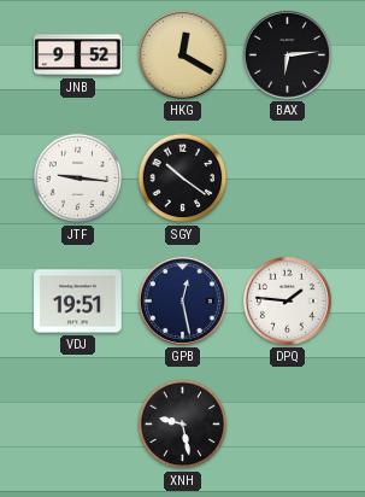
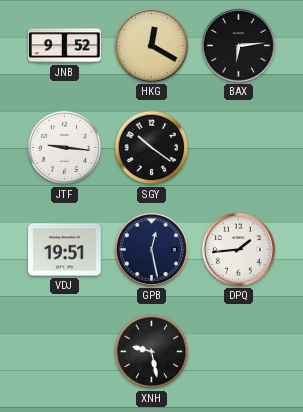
DPQ: 1:46 -> 1:44 (238, 249)
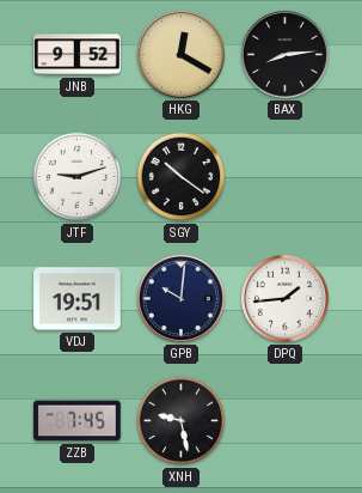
BAX: 6:14 -> 8:14 (284, 54)
JTF: 9:16 -> 9:12 (78, 177)
GPB: 12:28 -> 10:01 (180, 298)
ZZB: none -> 7:45 (78, 421)
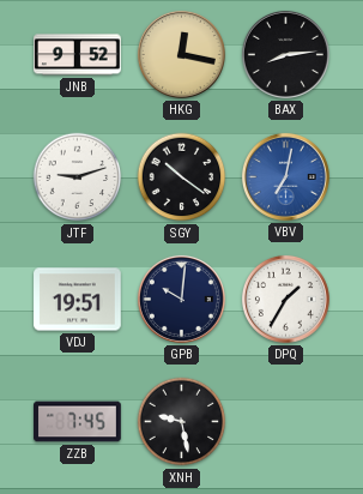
HKG: 12:20 -> 12:17 (181, 54)
VBV: none -> 7:02 (285, 176)
DPQ: 1:44 -> 1:35 (285, 299)
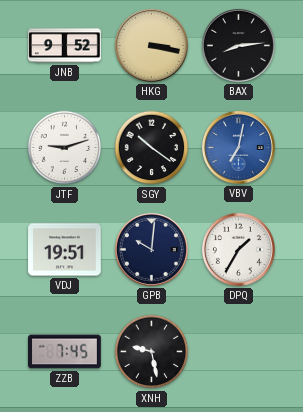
HKG: 12:17 -> 3:17 (151, 45)
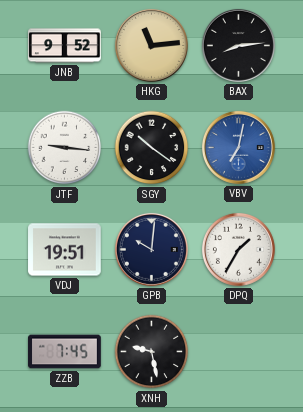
HKG: 3:17 -> 11:14 (151, 45)
JTF: 9:12 -> 9:16 (65, 148)
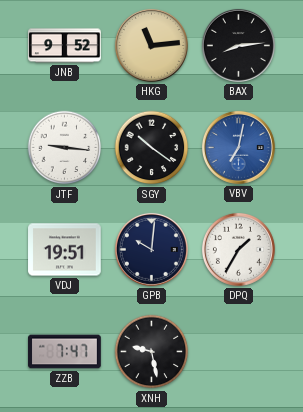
ZZB: 7:45 -> 7:47 (65, 352)
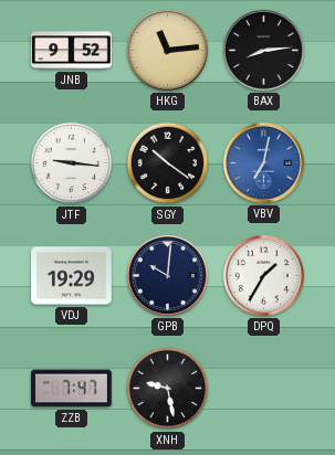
VDJ: 19:51 -> 19:29 (72, 276)
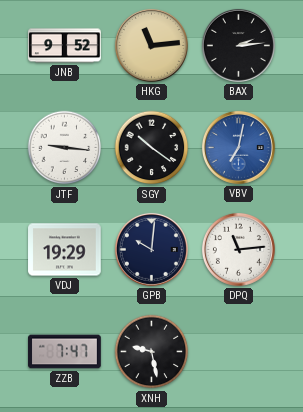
BAX: 8:14 -> 2:14 (238, 45)
DPQ: 1:35 -> 11:14 (238, 249)
